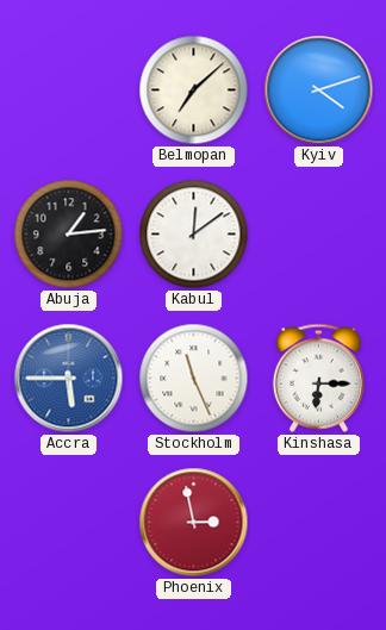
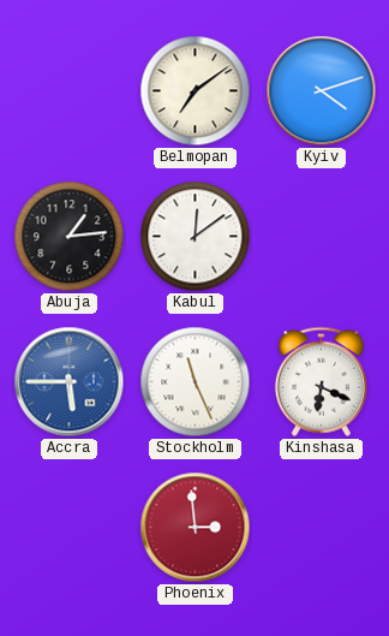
Belmopan: 7:08 -> 7:09 (196, 91)
Kinshasa: 6:15 -> 6:19 (321, 381)
Phoenix: 2:58 -> 2:59 (196, 528)
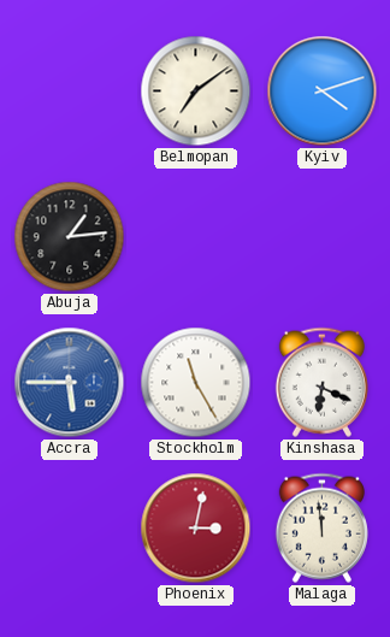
Kabul: 12:09 -> none (196, 237)
Stockholm: 11:26 -> 11:25 (196, 383)
Phoenix: 2:59 -> 3:02 (196, 529)
Malaga: none -> 11:59 (321, 527)
